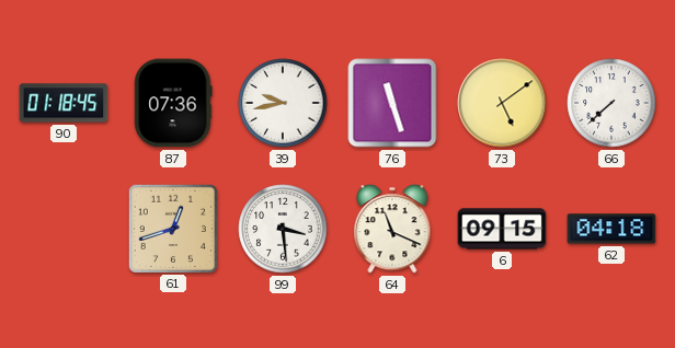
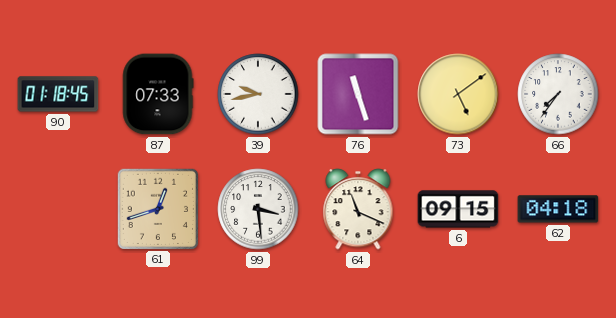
87: 07:36 -> 07:33 (158, 94)
66: 7:38 -> 7:36 (558, 94)
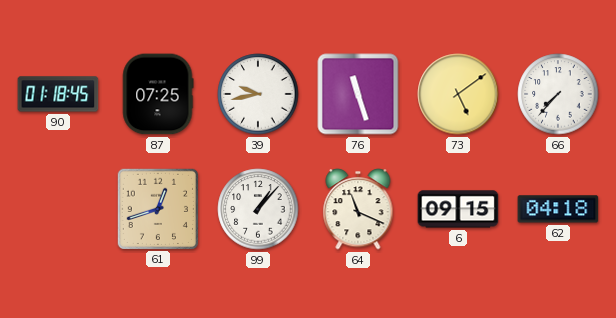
87: 07:33 -> 07:25 (158, 94)
66: 7:36 -> 7:37 (558, 94)
99: 3:29 -> 1:07 (258, 209)
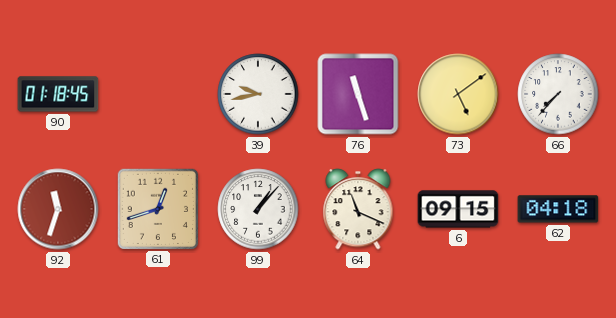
87: 07:25 -> none (158, 94)
92: none -> 11:33 (58, 209)
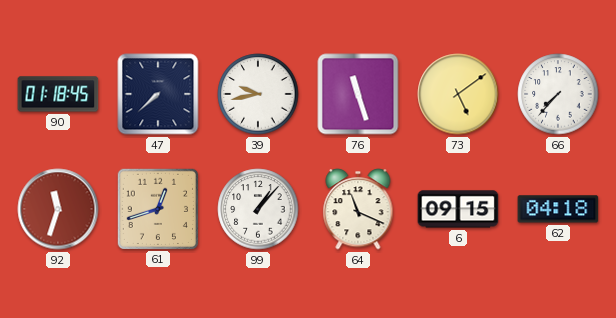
47: none -> 7:38 (158, 94)
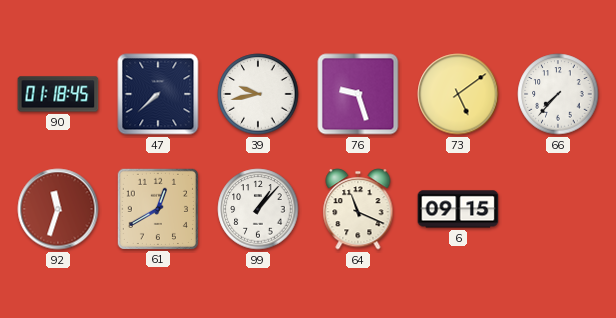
76: 11:27 -> 9:27 (358, 94)
61: 12:42 -> 12:40 (157, 208)
62: 04:18 -> none (558, 209)
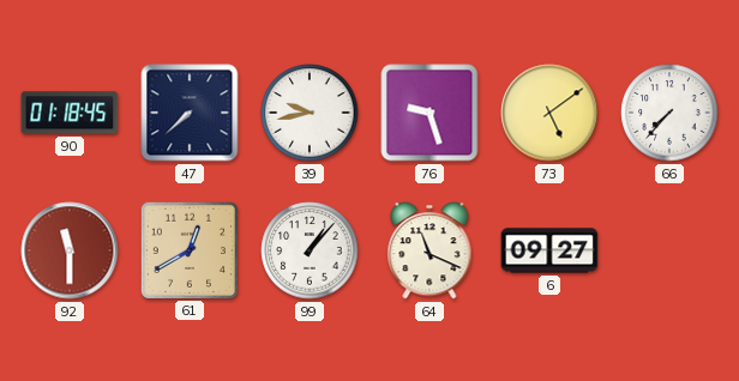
92: 11:33 -> 11:30 (70, 250)
6: 09:15 -> 09:27 (549, 250)
